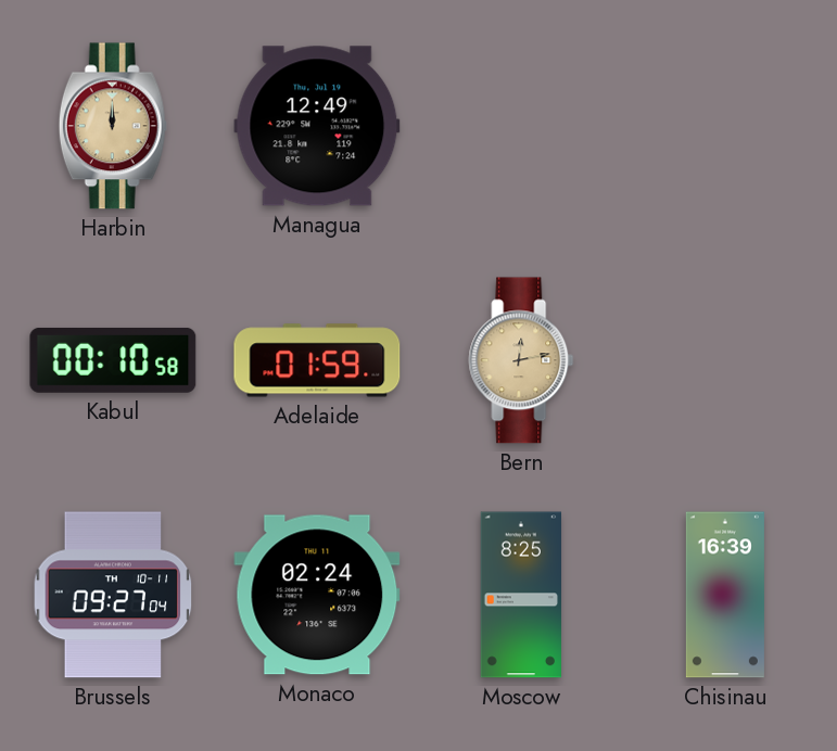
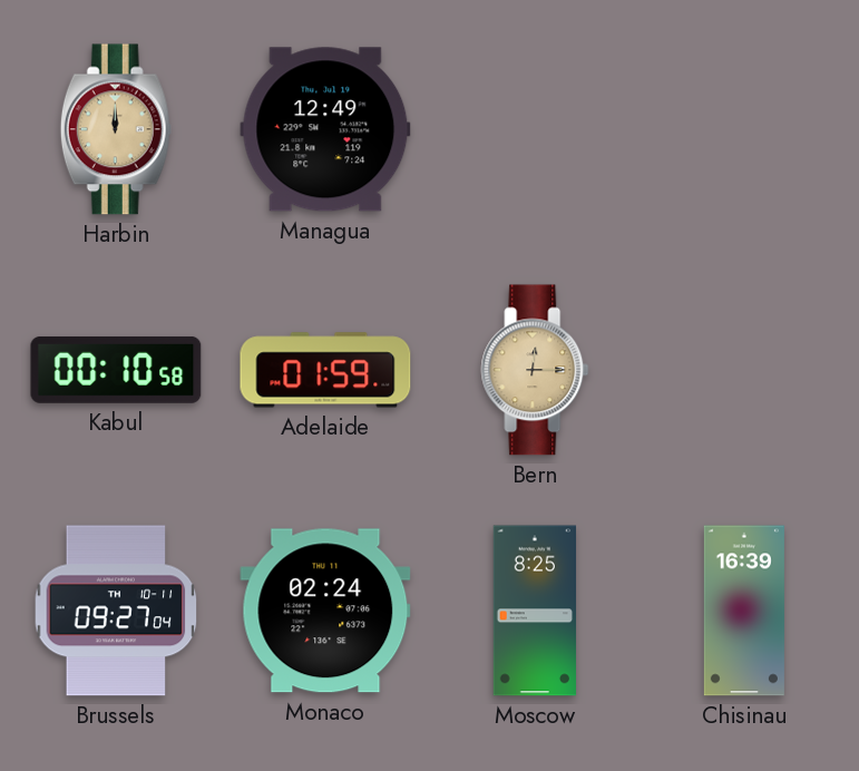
Bern: 12:13 -> 12:15 (535, 370)
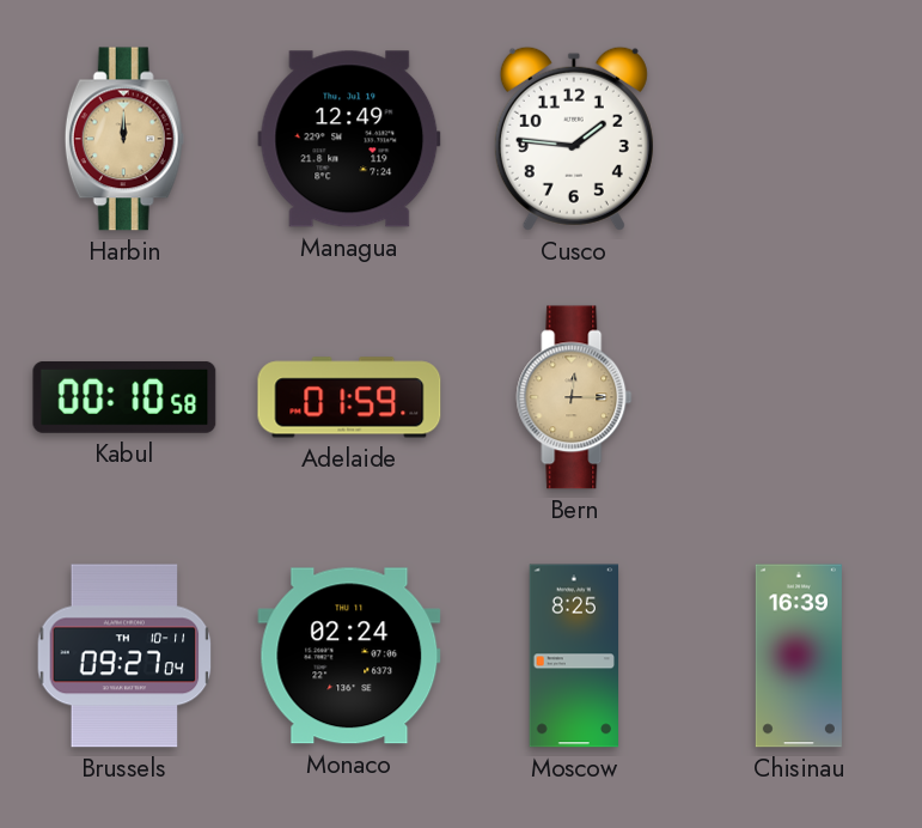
Cusco: none -> 1:46 (574, 139)
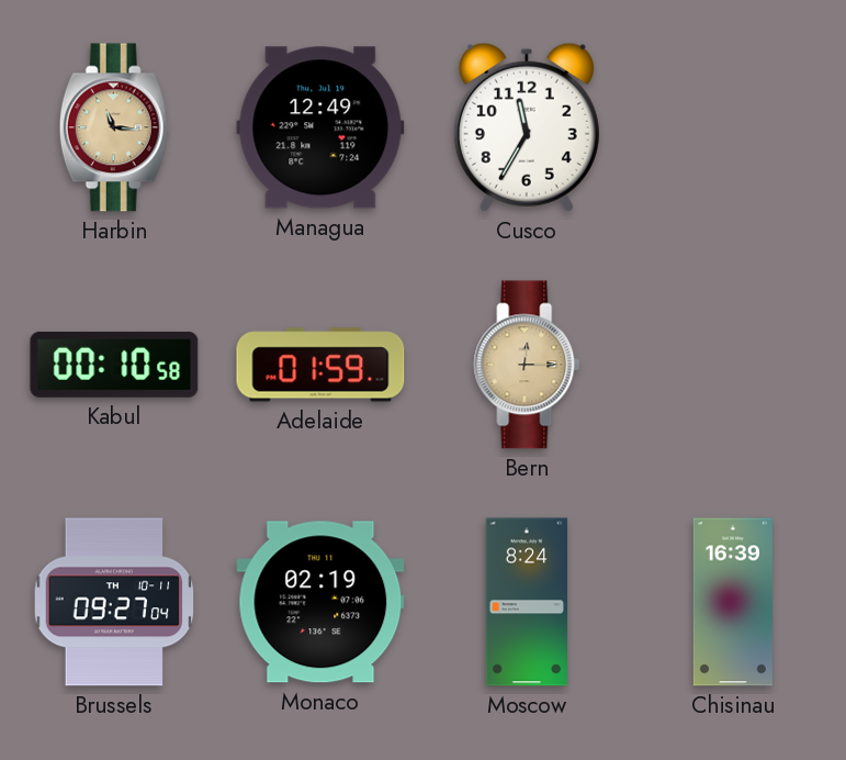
Harbin: 12:00 -> 11:16 (114, 127)
Cusco: 1:46 -> 11:35 (527, 127)
Monaco: 02:24 -> 02:19 (320, 602)
Moscow: 8:25 -> 8:24 (527, 602)
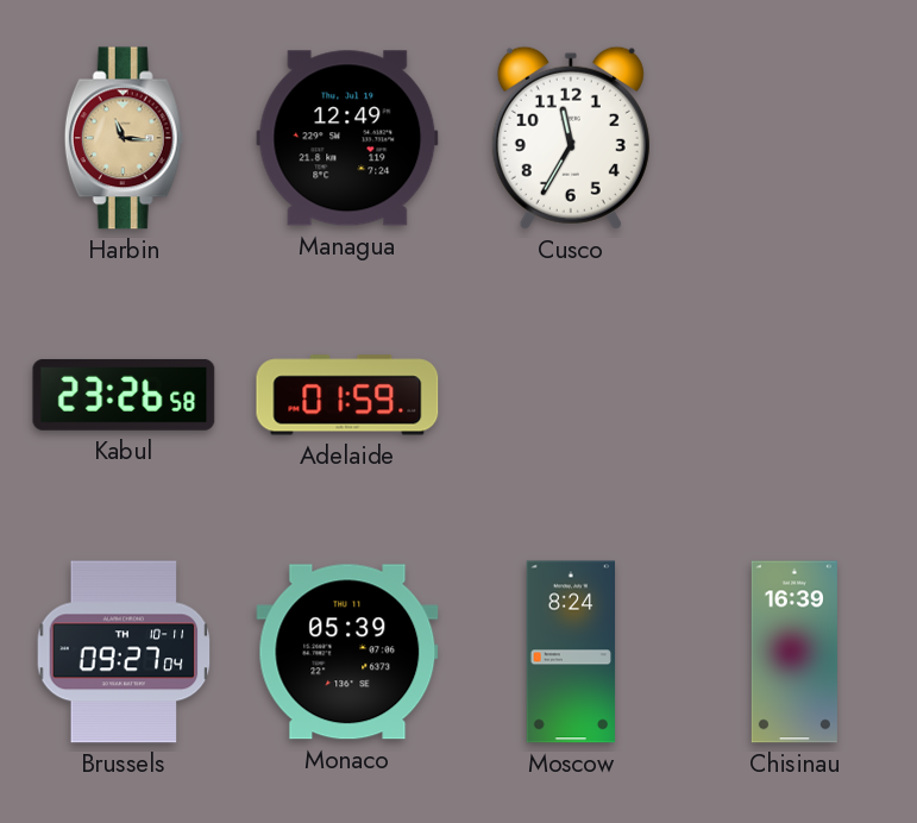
Kabul: 00:10 -> 23:26 (124, 395)
Bern: 12:15 -> none (527, 365)
Monaco: 02:19 -> 05:39 (347, 652)
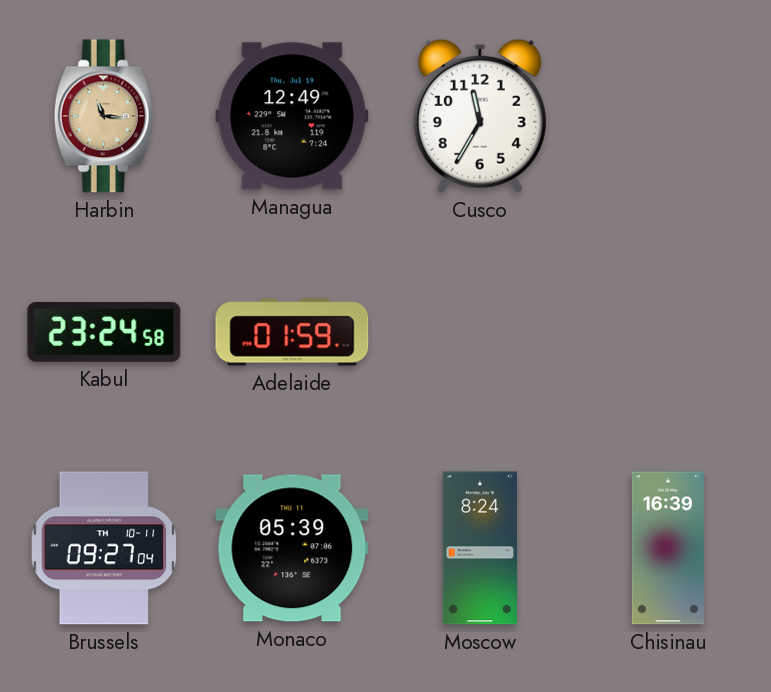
Kabul: 23:26 -> 23:24 (104, 332)
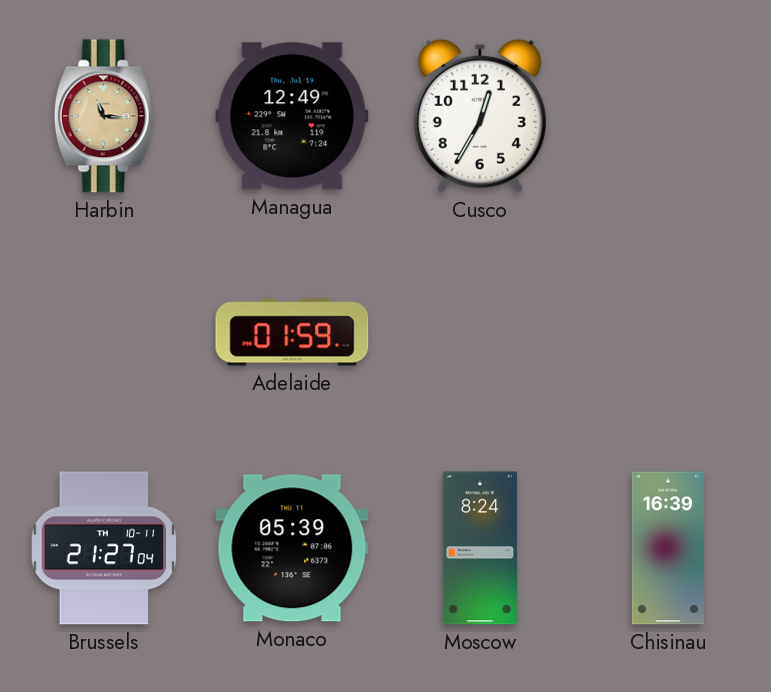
Cusco: 11:35 -> 12:35 (480, 116)
Kabul: 23:24 -> none (104, 332)
Brussels: 09:27 -> 21:27 (104, 548)
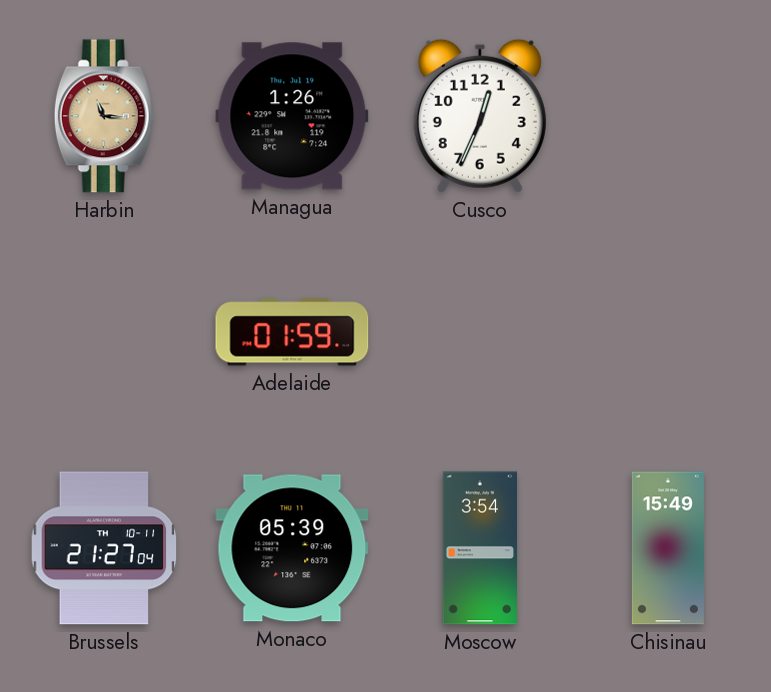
Managua: 12:49 -> 1:26 (292, 116)
Cusco: 12:35 -> 12:34 (480, 116)
Moscow: 8:24 -> 3:54 (480, 548)
Chisinau: 16:39 -> 15:49 (668, 548)
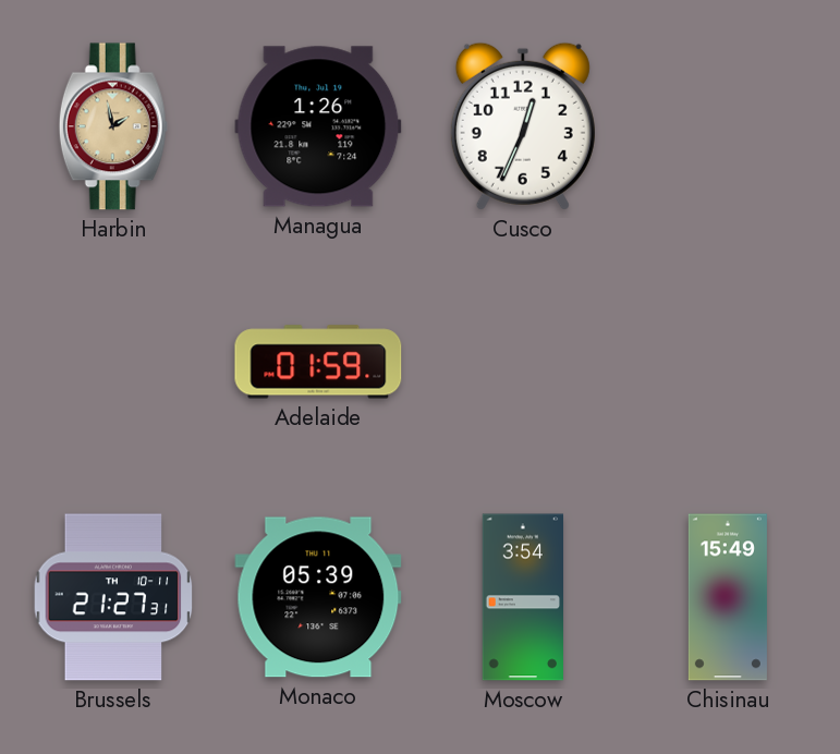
Harbin: 11:16 -> 1:58 (113, 126)
Brussels: 21:27:04 -> 21:27:31 (113, 597)
